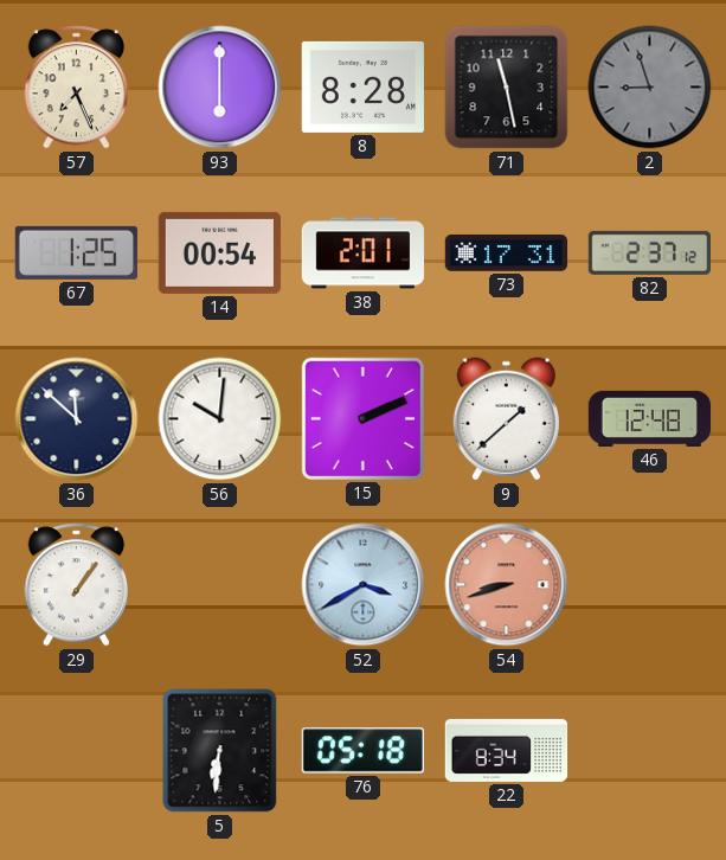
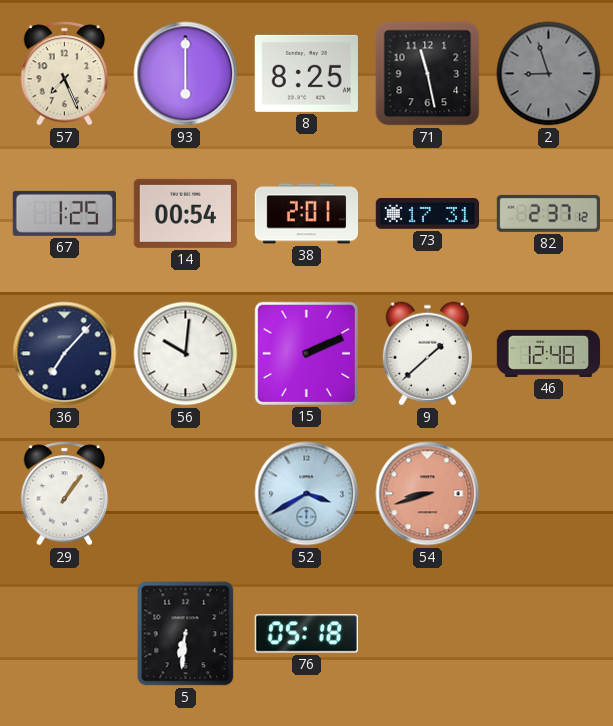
8: 8:28 -> 8:25 (306, 73)
36: 11:52 -> 7:07 (65, 354)
22: 8:34 -> none (507, 750)
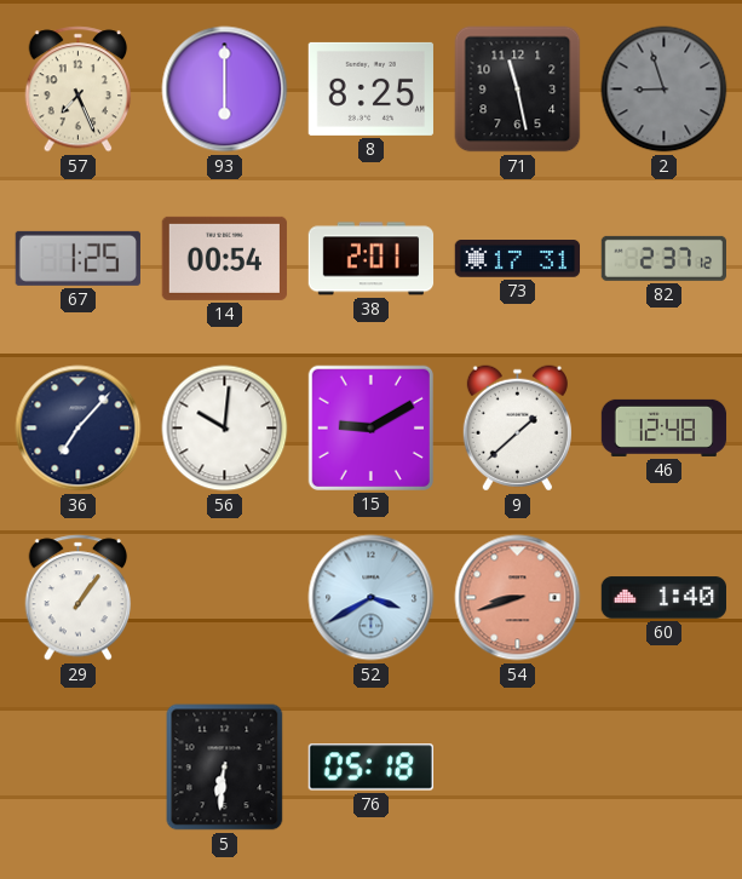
15: 2:11 -> 9:10 (370, 427)
60: none -> 1:40 (663, 598)
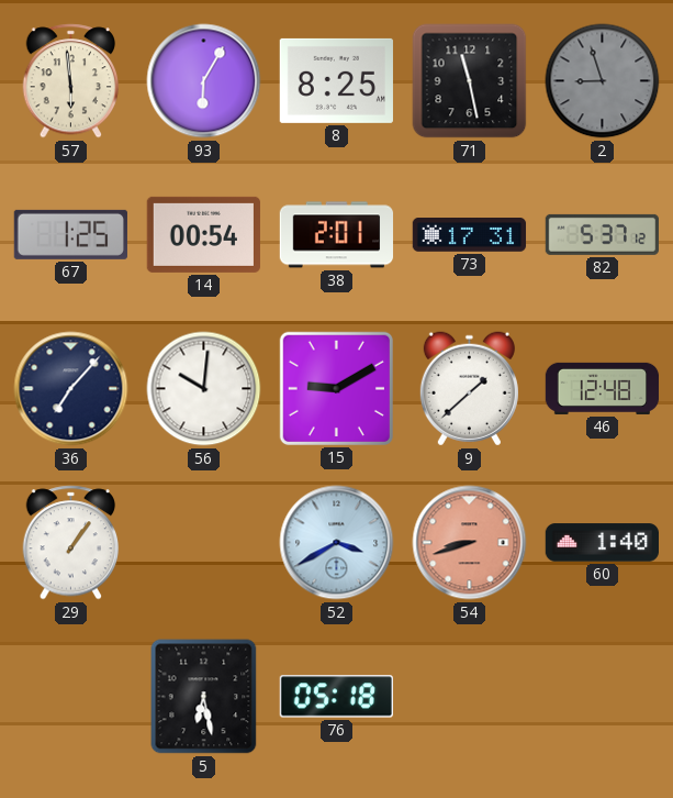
57: 7:26 -> 5:59 (71, 81)
93: 6:00 -> 6:05 (204, 81)
82: 2:37 -> 5:37 (602, 234)
5: 6:31 -> 6:28 (204, 697)
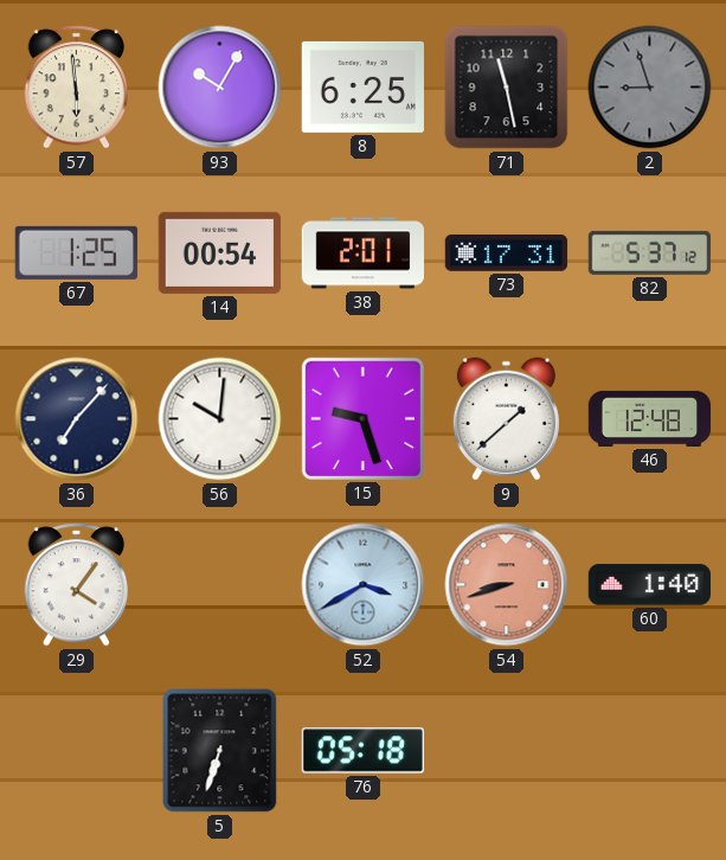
93: 6:05 -> 10:05 (220, 88)
8: 8:25 -> 6:25 (362, 86)
15: 9:10 -> 9:27 (362, 418)
29: 1:06 -> 4:06 (77, 585)
5: 6:28 -> 6:33 (220, 751)
